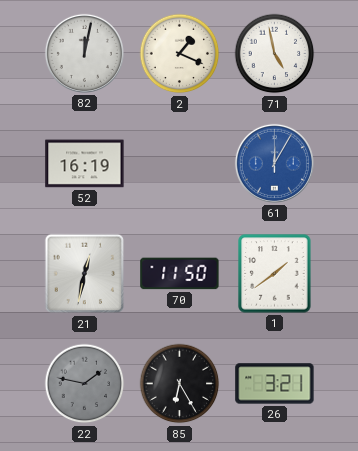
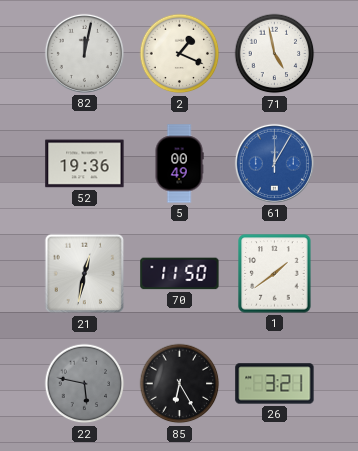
52: 16:19 -> 19:36 (85, 164)
5: none -> 00:49 (179, 164)
22: 1:47 -> 5:47 (85, 384)
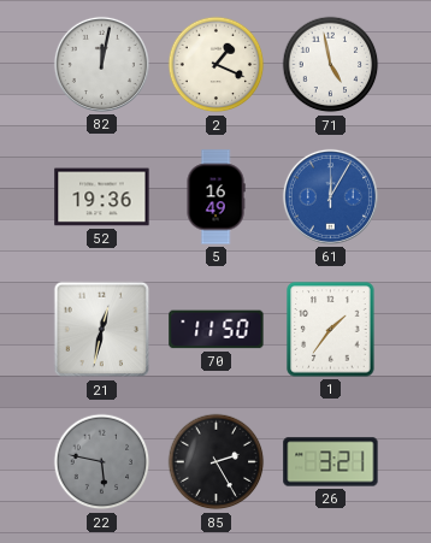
5: 00:49 -> 16:49 (215, 197)
1: 1:39 -> 1:36 (331, 330)
85: 6:25 -> 2:25 (217, 462)
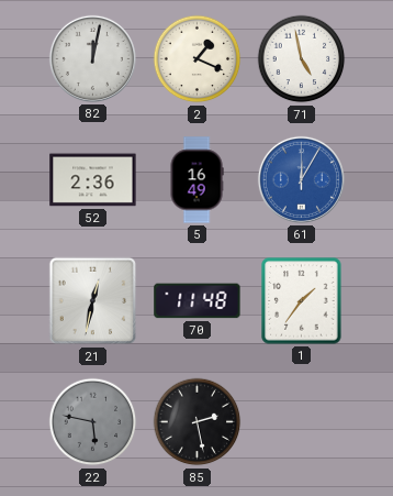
52: 19:36 -> 2:36 (93, 180)
70: 11:50 -> 11:48 (198, 301)
85: 2:25 -> 2:28 (198, 422)
26: 3:21 -> none (331, 462)
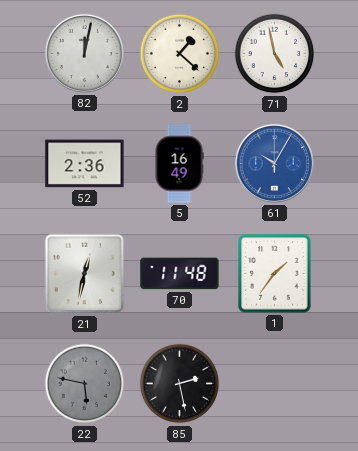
2: 1:19 -> 1:22 (180, 54)
61: 12:05 -> 10:05 (274, 163)
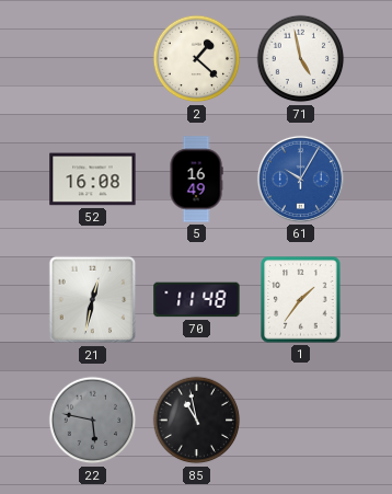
82: 12:02 -> none (84, 53)
52: 2:36 -> 16:08 (93, 180)
85: 2:28 -> 10:58 (197, 421)
